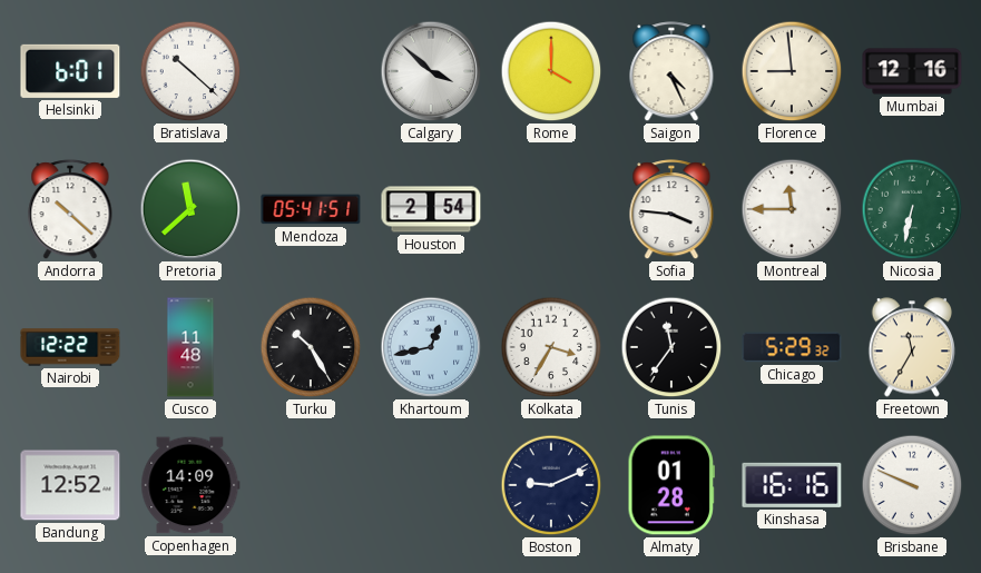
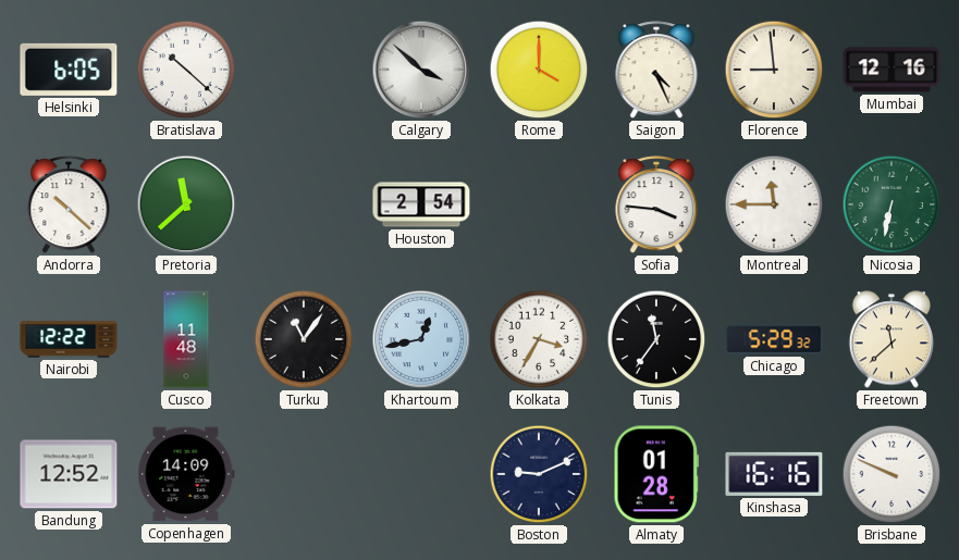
Helsinki: 6:01 -> 6:05 (69, 70)
Mendoza: 05:41 -> none (311, 209)
Turku: 10:25 -> 11:06 (304, 339)
Freetown: 11:35 -> 11:38 (892, 339)
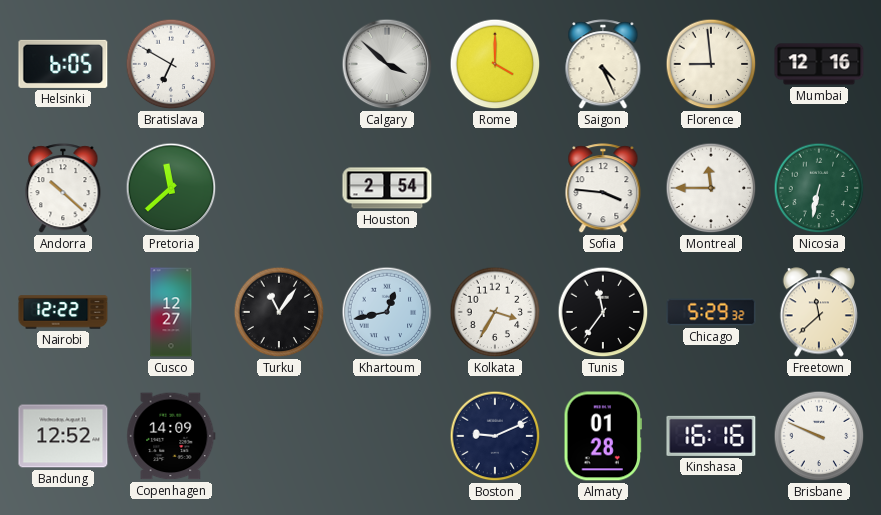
Bratislava: 10:22 -> 6:50 (171, 64)
Cusco: 11:48 -> 12:27 (171, 312)
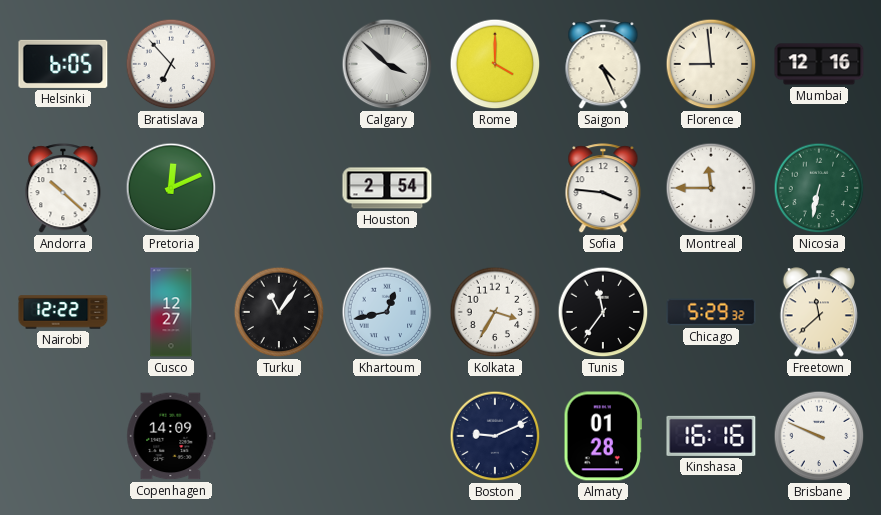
Bratislava: 6:50 -> 6:53 (171, 64)
Pretoria: 11:38 -> 12:11 (171, 188)
Bandung: 12:52 -> none (63, 436)
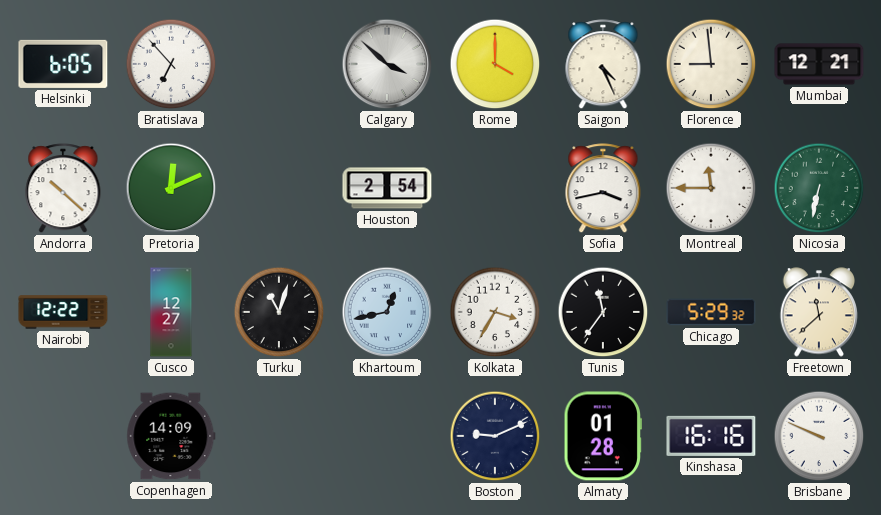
Mumbai: 12:16 -> 12:21 (819, 64)
Sofia: 3:46 -> 3:43 (603, 189)
Turku: 11:06 -> 11:03 (279, 312)
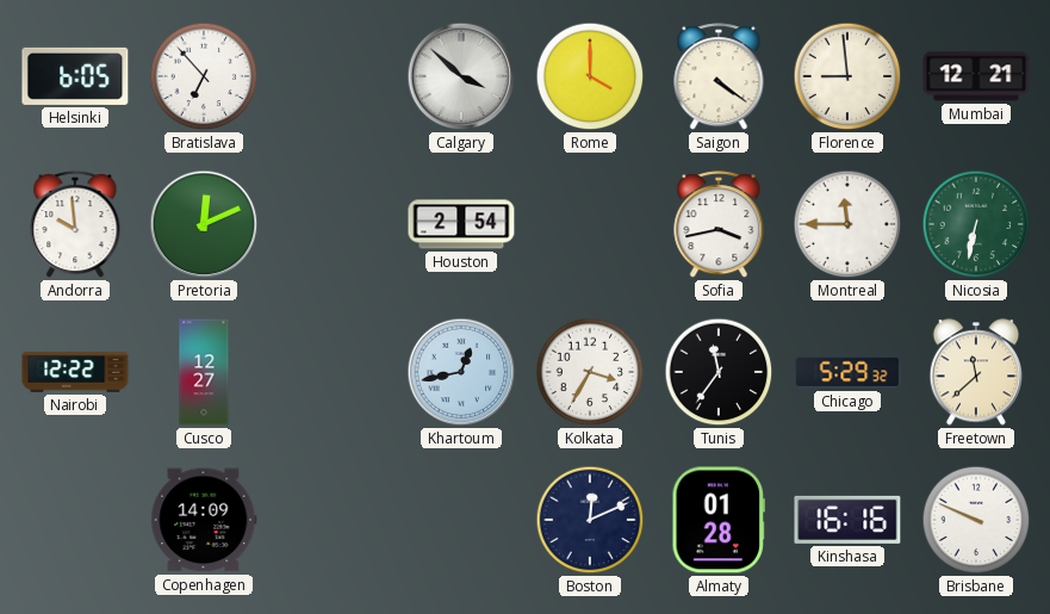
Saigon: 4:26 -> 4:21 (719, 77)
Andorra: 10:22 -> 9:59 (75, 225)
Turku: 11:03 -> none (279, 312)
Boston: 9:11 -> 12:11 (590, 520)
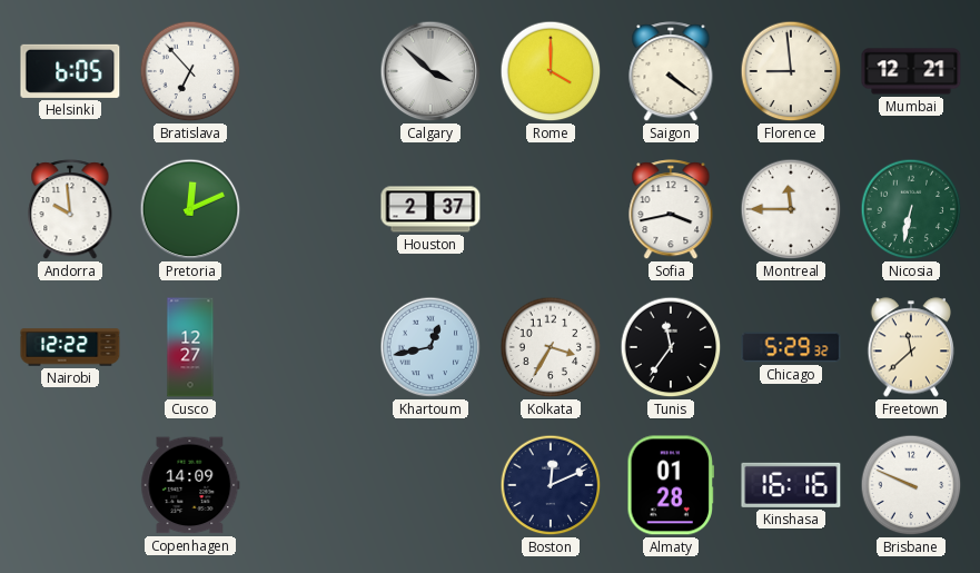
Houston: 2:54 -> 2:37 (430, 209)
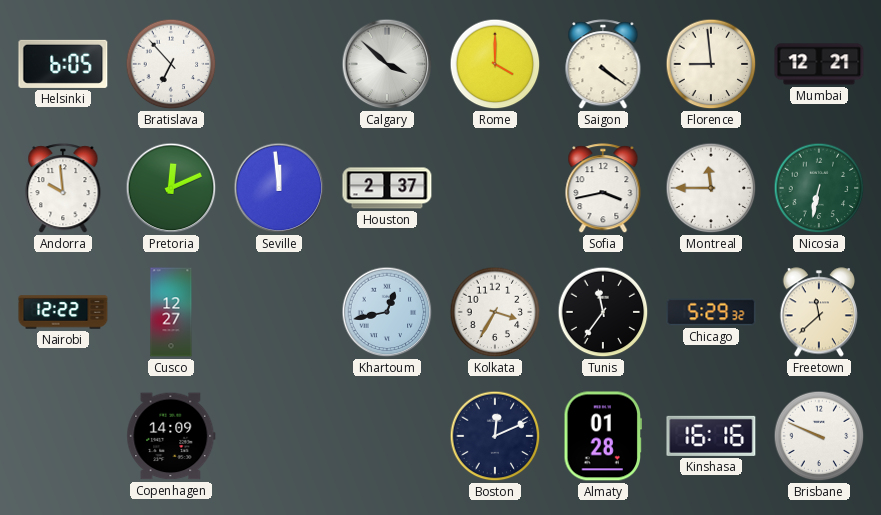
Seville: none -> 11:59 (279, 188)
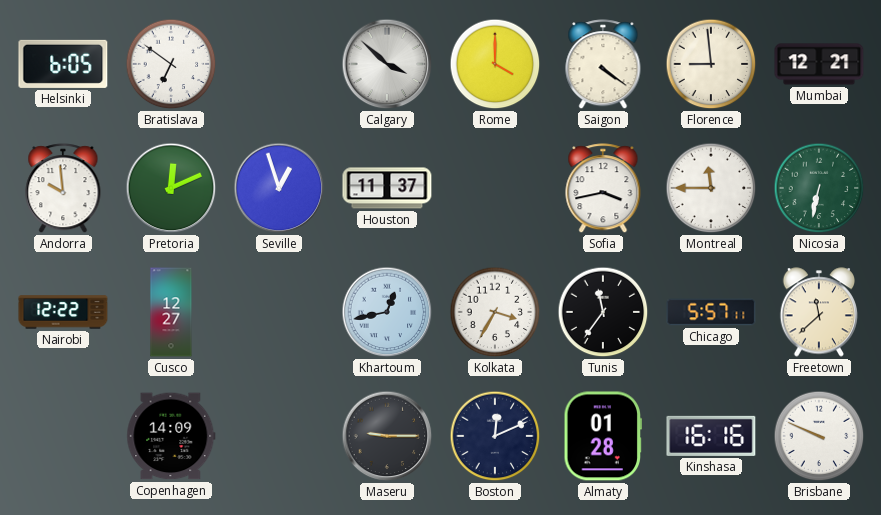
Bratislava: 6:53 -> 6:51 (171, 64)
Seville: 11:59 -> 12:57 (279, 188)
Houston: 2:37 -> 11:37 (387, 188)
Chicago: 5:29 -> 5:57 (711, 312)
Maseru: none -> 9:15 (387, 436)
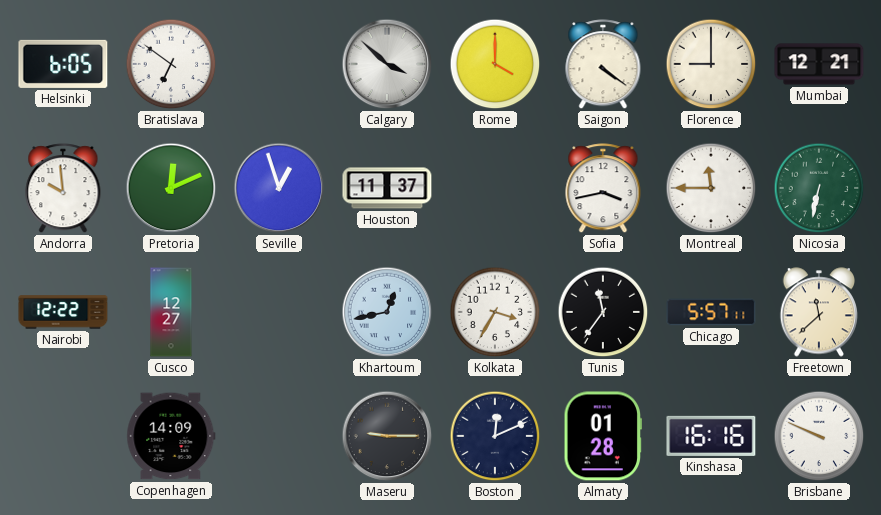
Florence: 8:59 -> 9:00 (711, 64)
